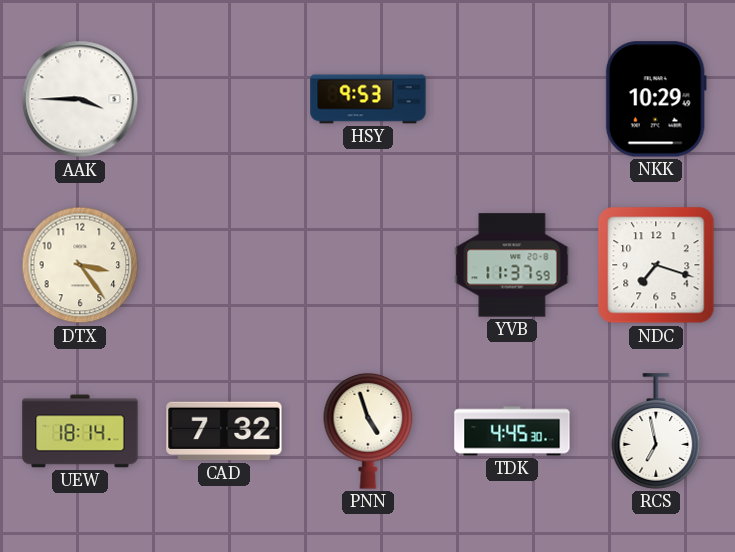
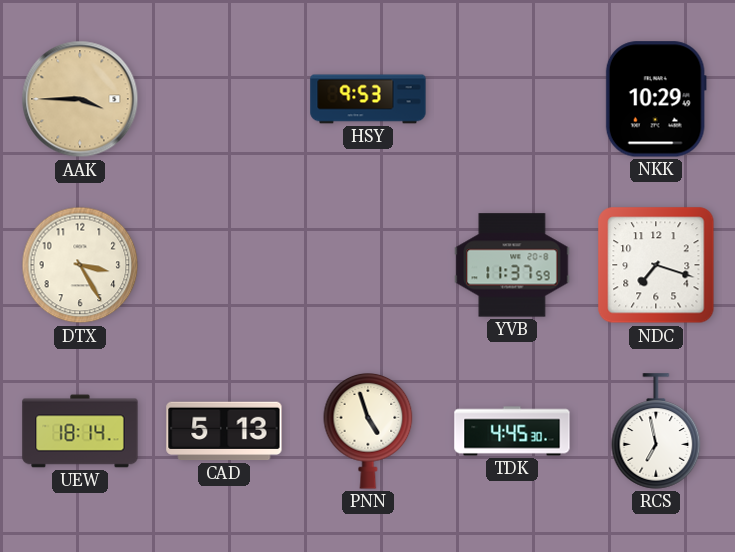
AAK dial: white -> champagne (80, 99)
DTX: 3:24 -> 3:25 (80, 265)
CAD: 7:32 -> 5:13 (224, 431)
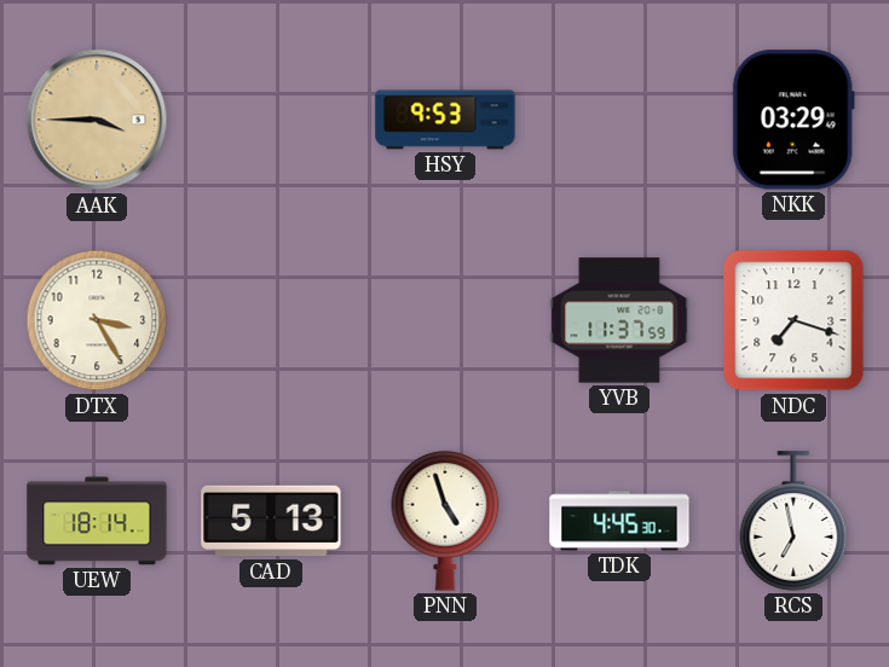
NKK: 10:29 -> 03:29 (793, 120)
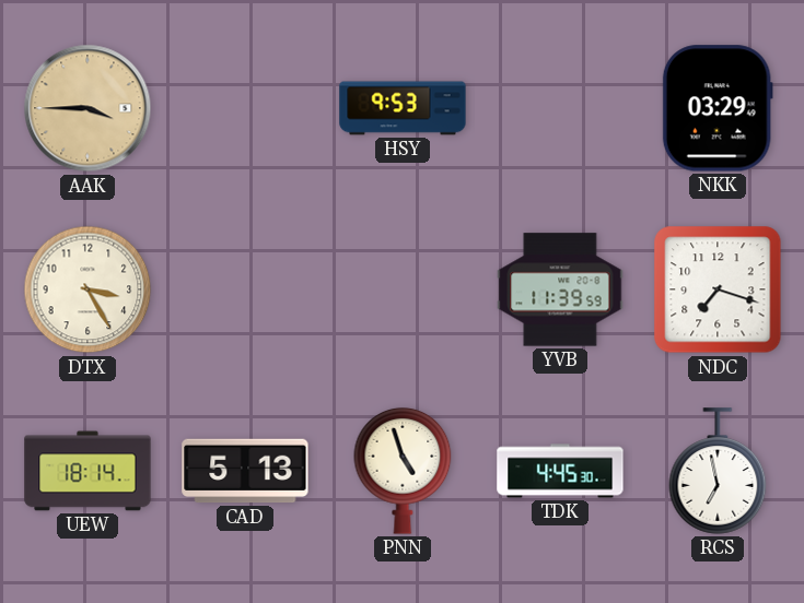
YVB: 11:37 -> 11:39 (560, 289)
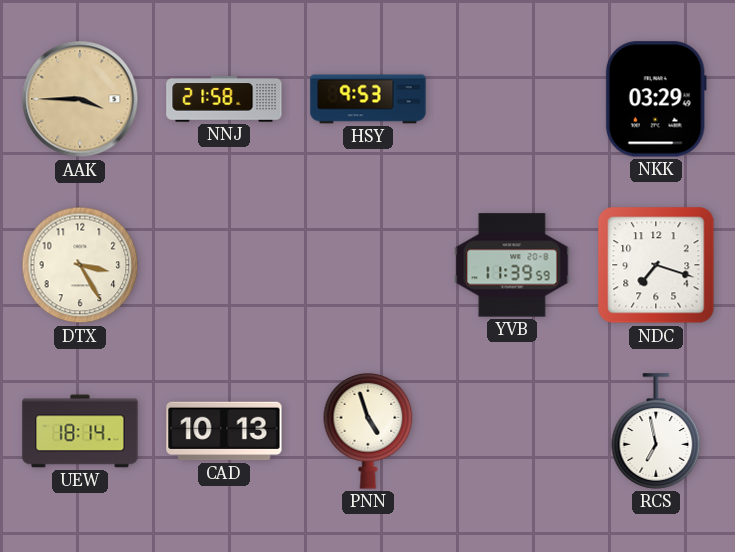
NNJ: none -> 21:58 (224, 99)
CAD: 5:13 -> 10:13 (224, 431)
TDK: 4:45 -> none (560, 471)
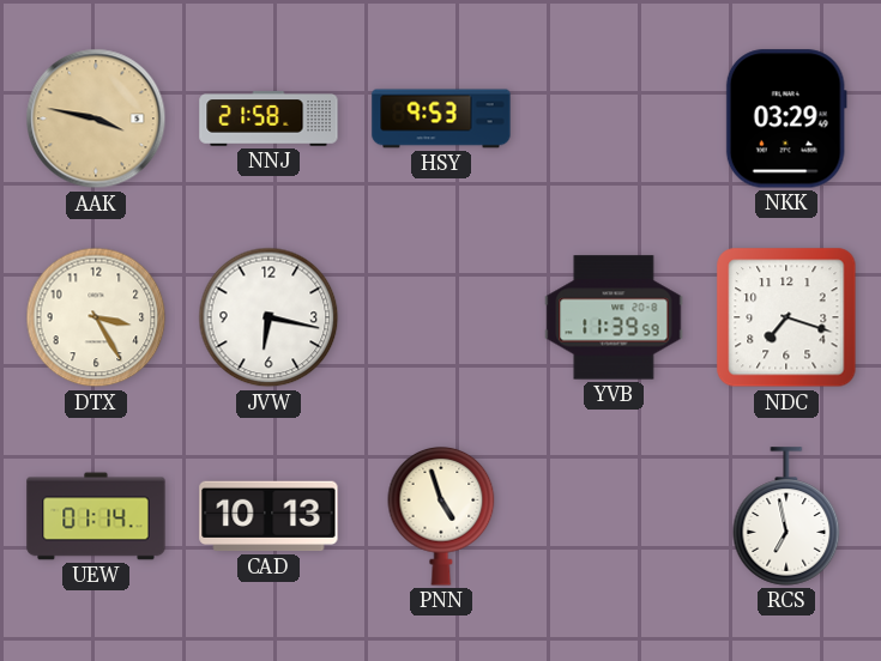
AAK: 3:45 -> 3:47 (96, 119)
JVW: none -> 6:17 (268, 317)
UEW: 18:14 -> 01:14 (96, 516)
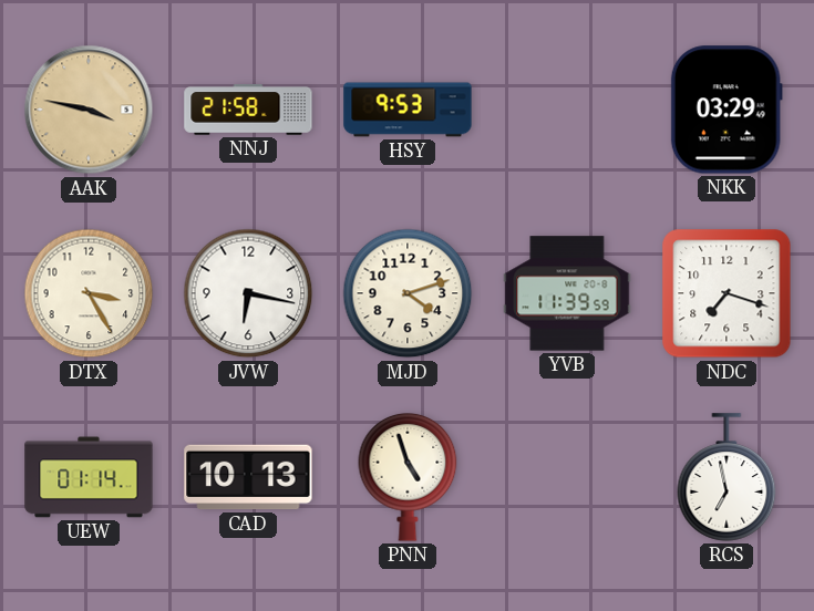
MJD: none -> 4:12 (408, 293)
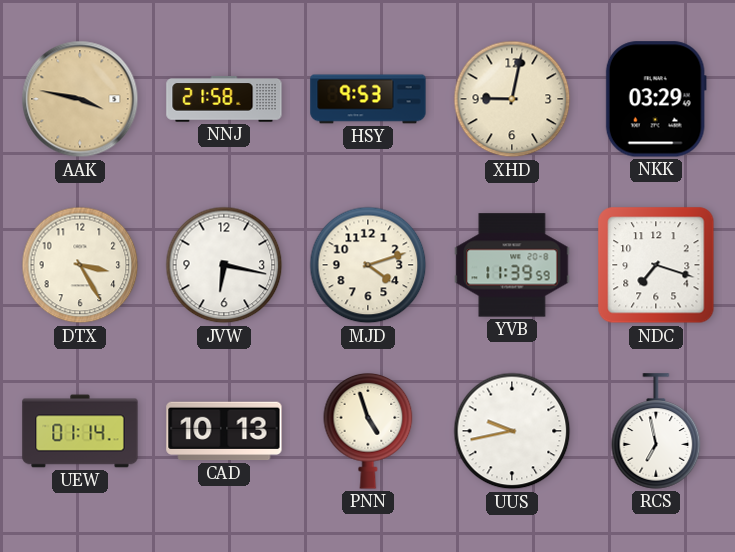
XHD: none -> 9:02 (512, 99)
UUS: none -> 9:43 (512, 431)
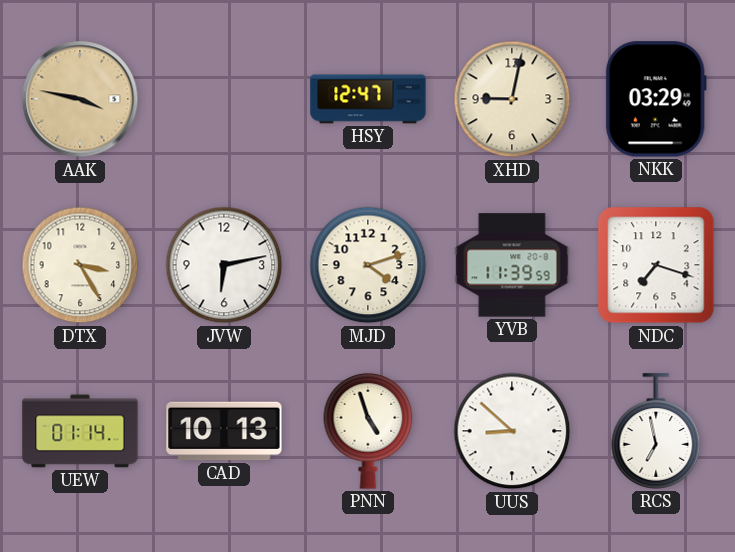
NNJ: 21:58 -> none (224, 99)
HSY: 9:53 -> 12:47 (368, 99)
JVW: 6:17 -> 6:13 (224, 265)
UUS: 9:43 -> 8:52 (512, 431)
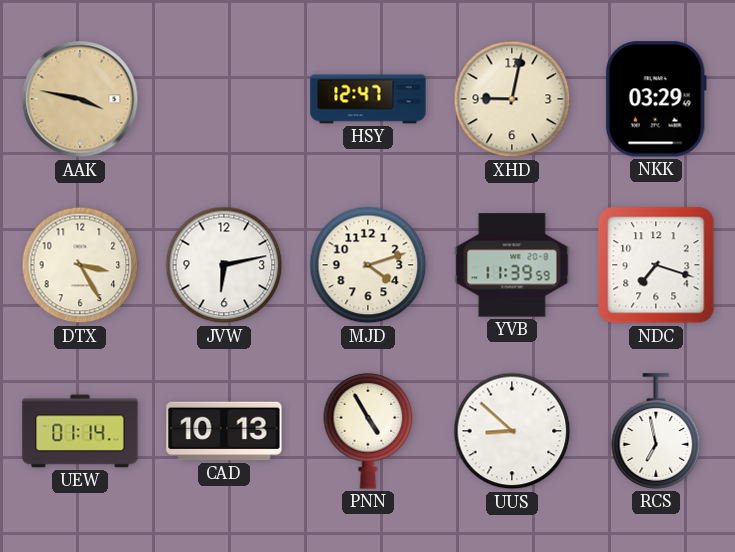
PNN: 4:57 -> 4:55 (368, 432)
